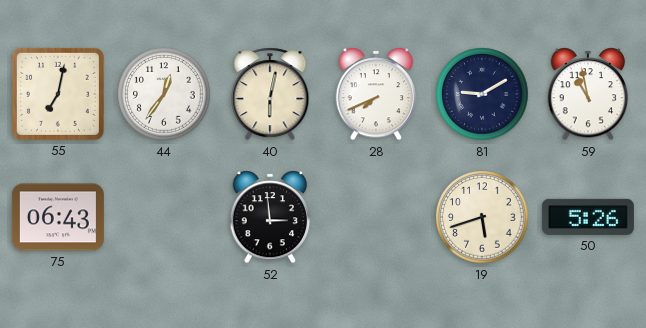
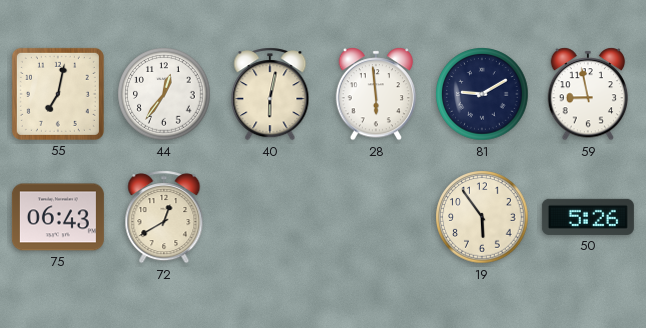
28: 7:41 -> 5:59 (376, 94)
59: 10:58 -> 8:58 (588, 94)
72: none -> 12:40 (164, 217)
52: 2:59 -> none (270, 217)
19: 5:42 -> 5:54 (482, 217)
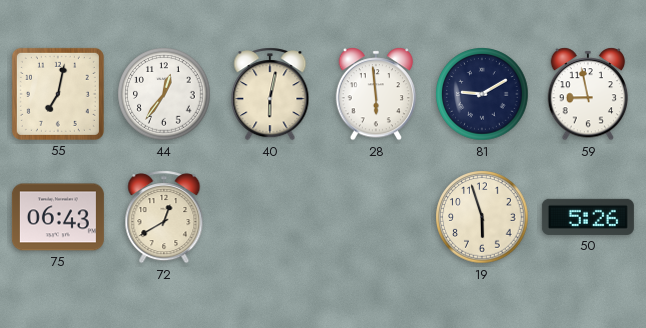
19: 5:54 -> 5:57 (482, 217)
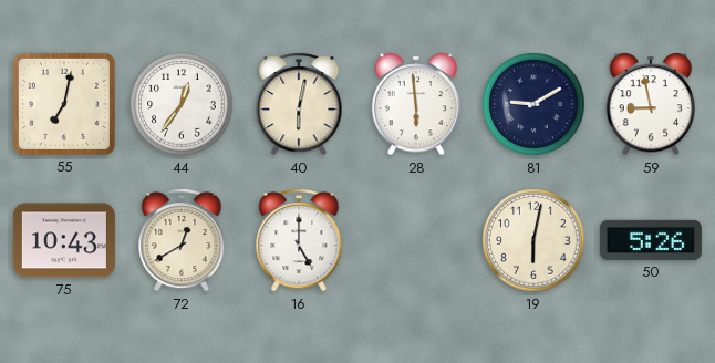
75: 06:43 -> 10:43 (64, 240)
16: none -> 5:00 (299, 240)
19: 5:57 -> 6:02 (533, 240)
